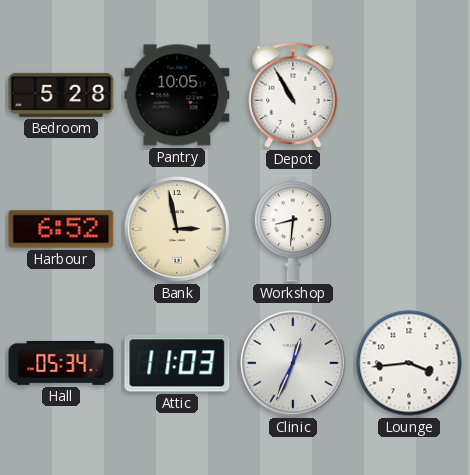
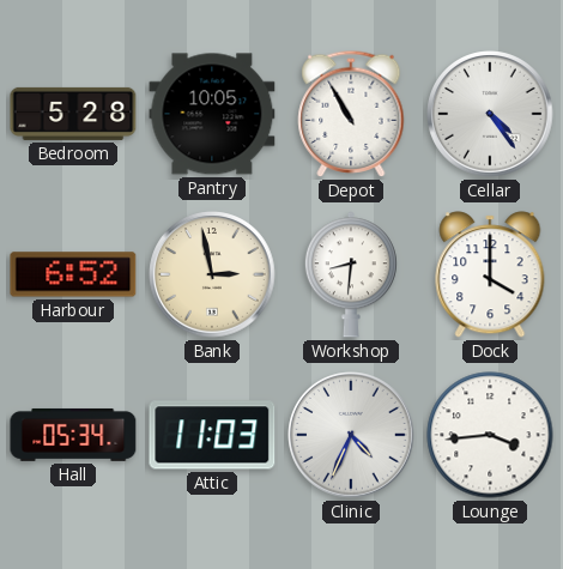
Cellar: none -> 4:24 (490, 114)
Dock: none -> 4:00 (490, 274)
Clinic: 12:34 -> 4:34 (351, 435)
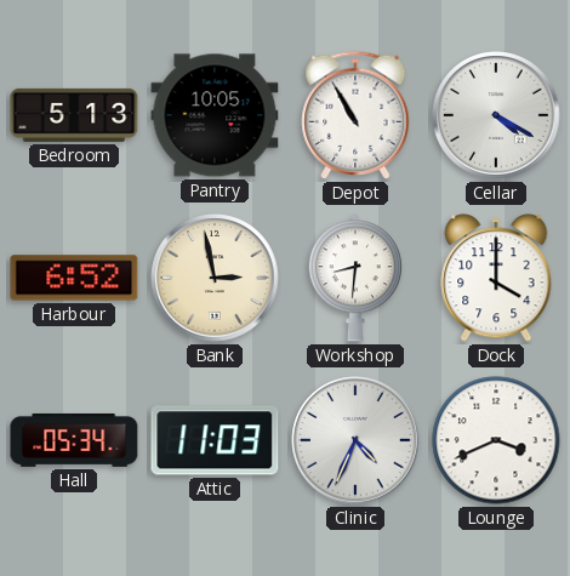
Bedroom: 5:28 -> 5:13 (74, 115)
Cellar: 4:24 -> 4:20 (496, 115)
Lounge: 3:44 -> 3:41 (496, 440)
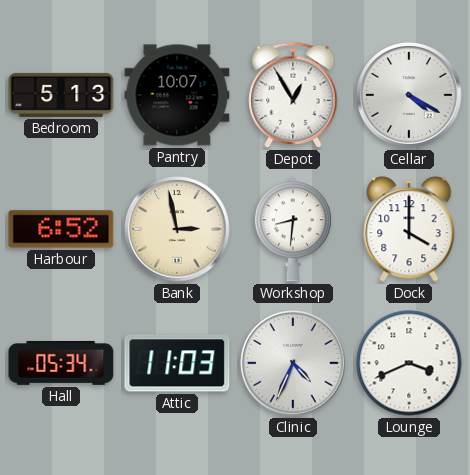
Pantry: 10:05 -> 10:07 (177, 95)
Depot: 10:55 -> 12:55 (293, 95)
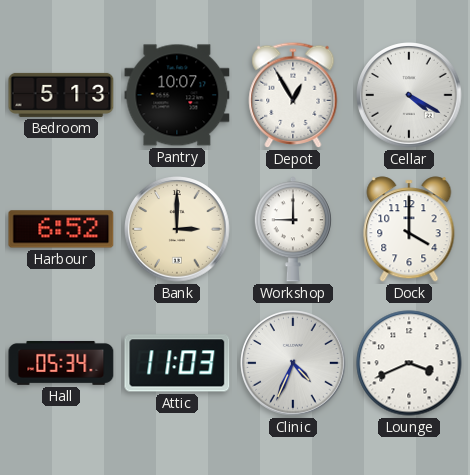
Bank: 2:58 -> 3:00 (177, 229)
Workshop: 8:31 -> 9:00 (293, 229)
